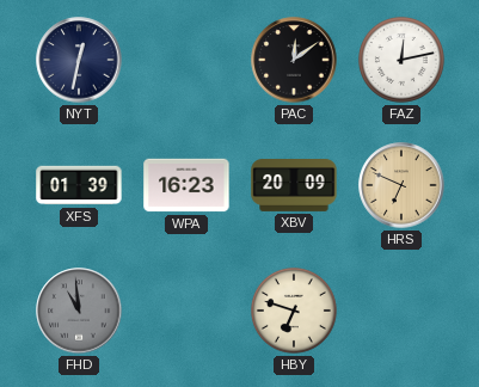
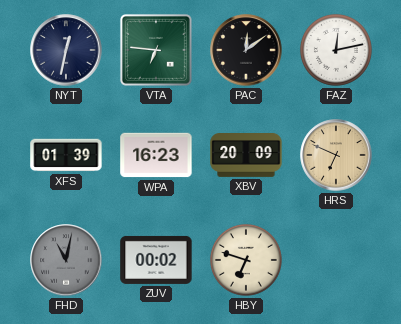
VTA: none -> 6:46 (156, 50)
FHD: 10:59 -> 11:02 (66, 260)
ZUV: none -> 00:02 (156, 260)
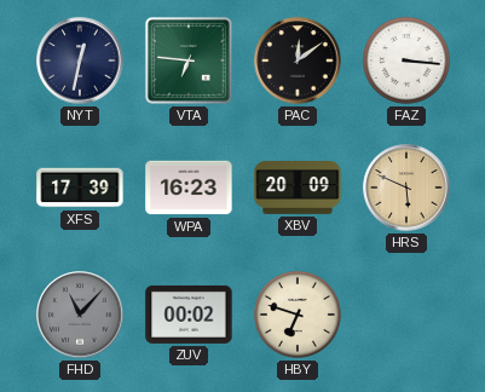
FAZ: 12:13 -> 3:16 (406, 60)
XFS: 01:39 -> 17:39 (80, 188)
HRS: 6:49 -> 5:49 (406, 188)
FHD: 11:02 -> 11:07 (80, 315)
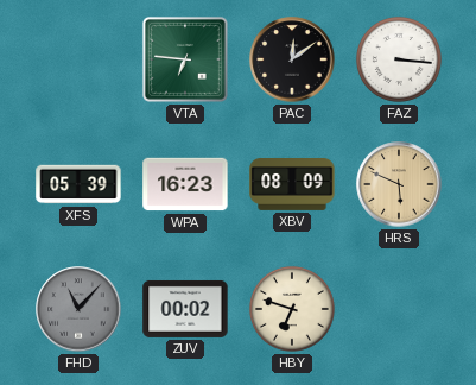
NYT: 12:32 -> none (80, 60)
XFS: 17:39 -> 05:39 (78, 184)
XBV: 20:09 -> 08:09 (292, 185)
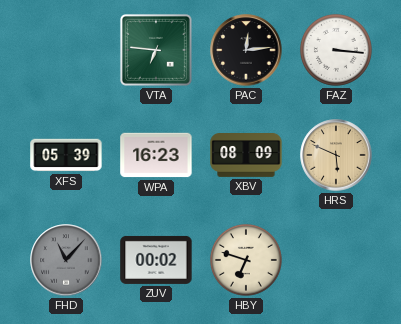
PAC: 12:09 -> 12:14 (246, 50)
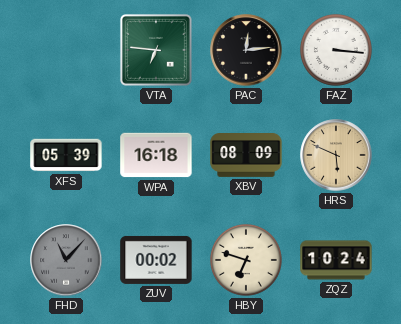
WPA: 16:23 -> 16:18 (156, 155)
ZQZ: none -> 10:24 (336, 260)
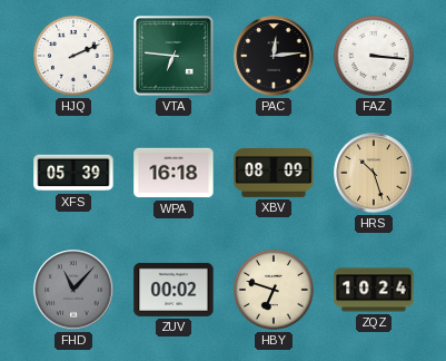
HJQ: none -> 2:11 (73, 56)
HRS: 5:49 -> 10:27 (374, 173)
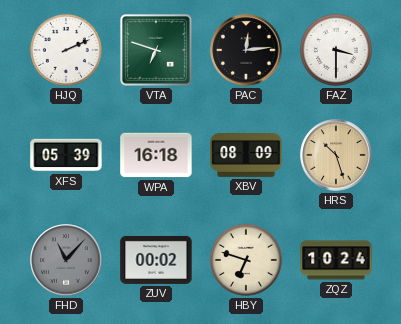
VTA: 6:46 -> 6:48 (156, 50)
FAZ: 3:16 -> 3:30 (336, 50)
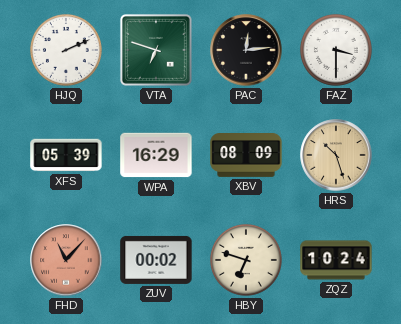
WPA: 16:18 -> 16:29 (156, 155)
FHD dial: grey -> salmon (66, 260)
